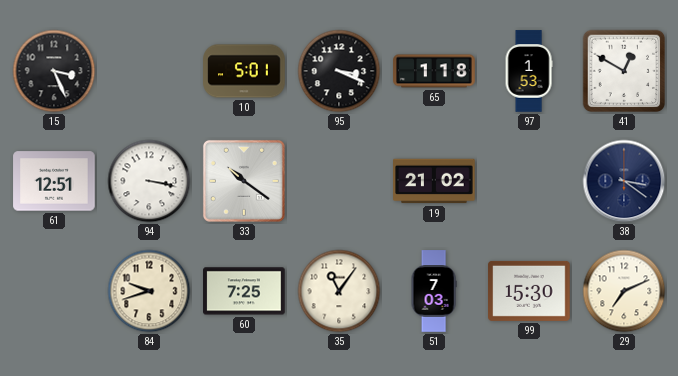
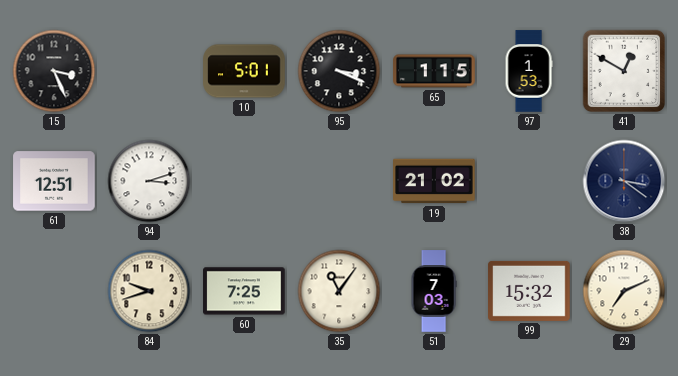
65: 1:18 -> 1:15 (434, 71)
94: 3:17 -> 3:12 (149, 181)
33: 10:21 -> none (244, 181)
99: 15:30 -> 15:32 (529, 291)
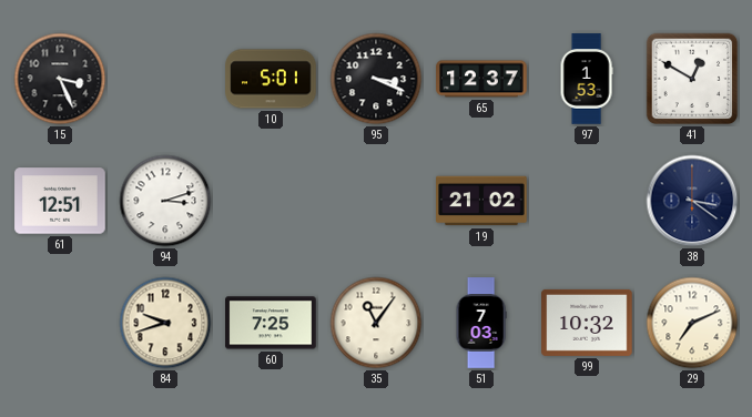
65: 1:15 -> 12:37 (481, 79)
99: 15:32 -> 10:32 (587, 323)
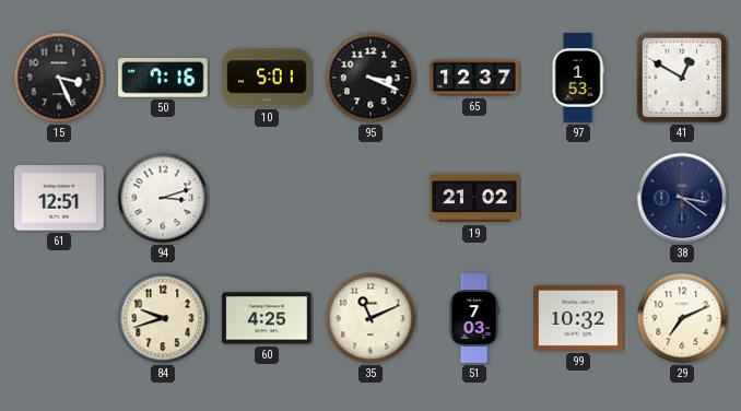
50: none -> 7:16 (163, 78)
60: 7:25 -> 4:25 (267, 318)
35: 11:06 -> 11:11 (370, 318)
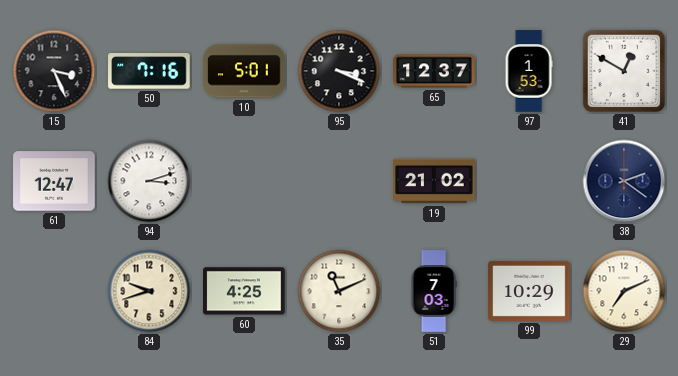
61: 12:51 -> 12:47 (54, 181)
38: 3:21 -> 2:21 (624, 181)
99: 10:32 -> 10:29 (529, 291)
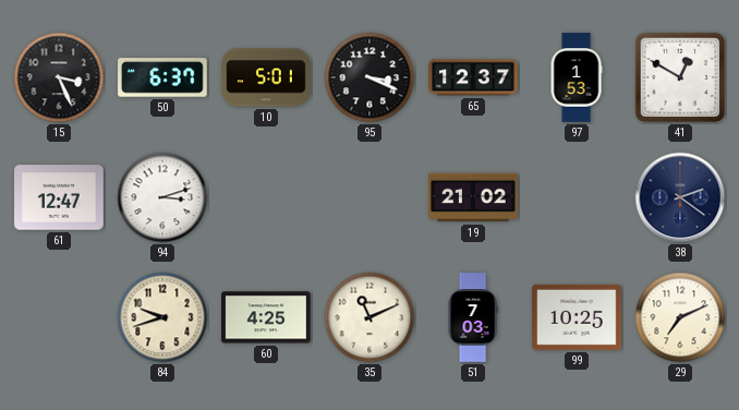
50: 7:16 -> 6:37 (162, 77)
99: 10:29 -> 10:25 (577, 317)
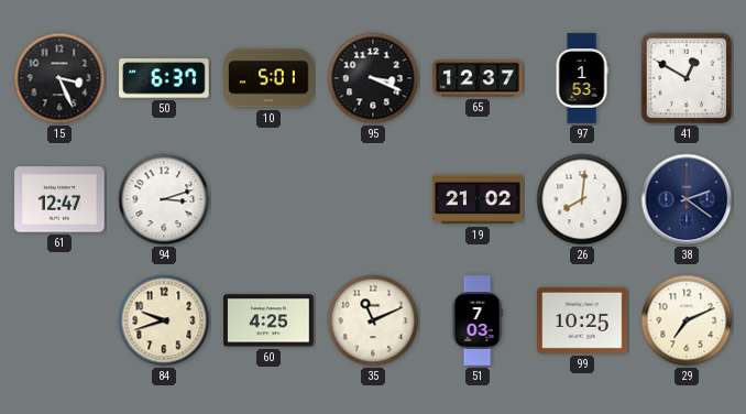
26: none -> 8:01 (582, 199)
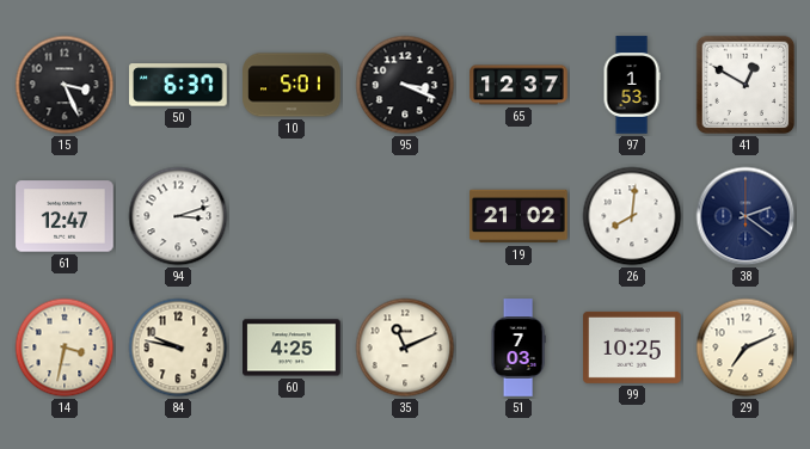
14: none -> 3:32 (65, 347)
84: 9:42 -> 9:47 (178, 347)
